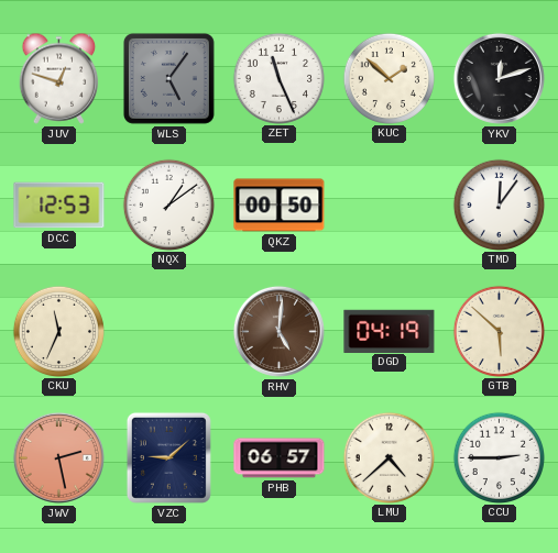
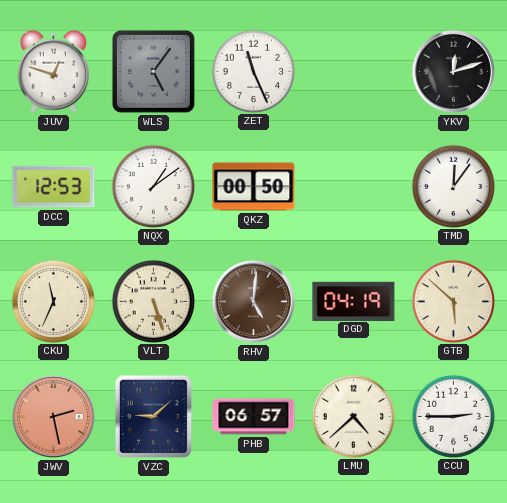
KUC: 1:52 -> none (389, 78)
VLT: none -> 5:27 (153, 301)
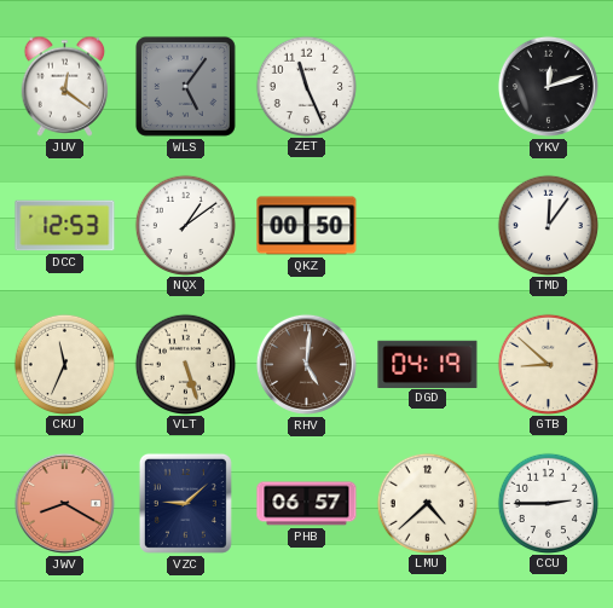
JUV: 12:48 -> 12:21 (65, 86)
GTB: 5:52 -> 8:52 (548, 364)
JWV: 2:28 -> 8:20 (64, 503)
